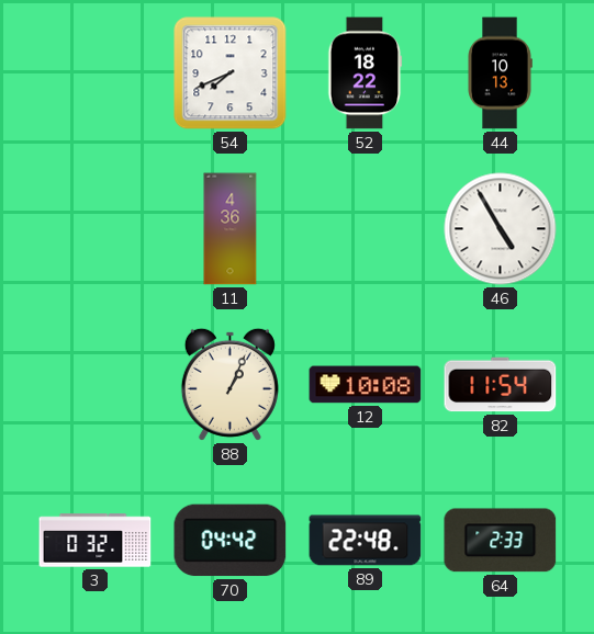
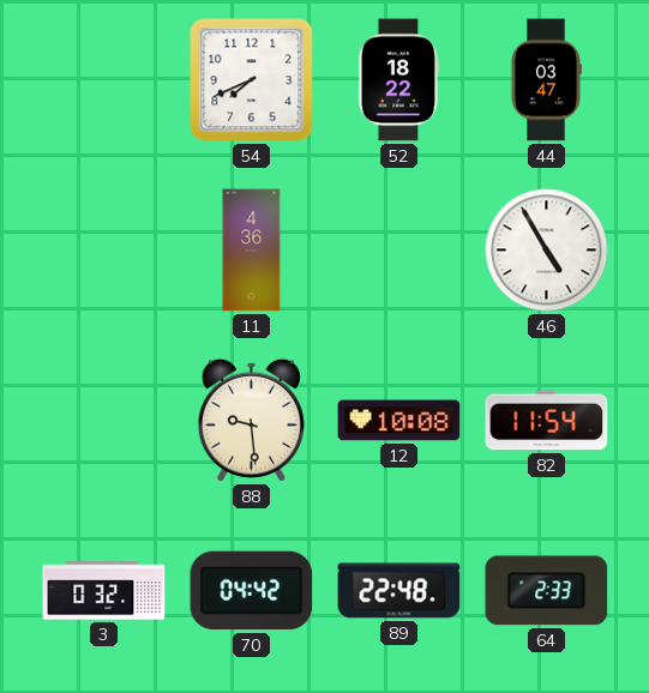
44: 10:13 -> 03:47 (546, 80)
88: 1:04 -> 9:29 (251, 420)
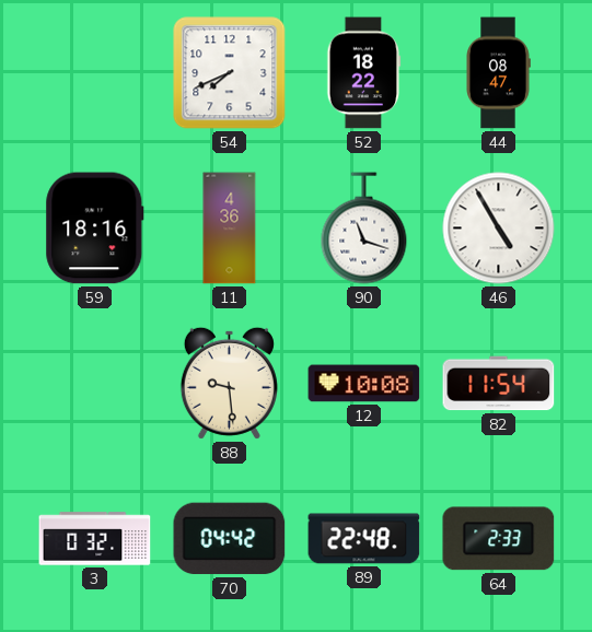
44: 03:47 -> 08:47 (498, 73)
59: none -> 18:16 (95, 229)
90: none -> 11:18 (364, 229)
